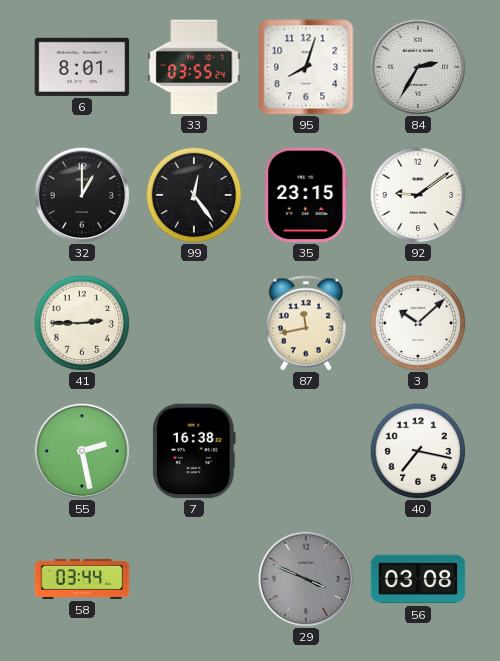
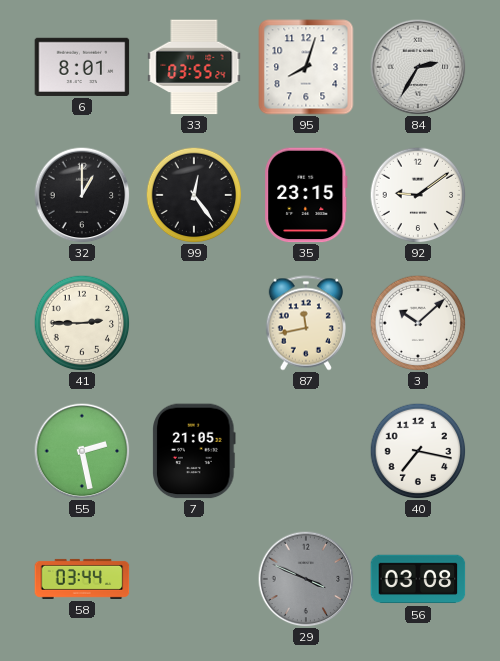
7: 16:38 -> 21:05 (194, 451)
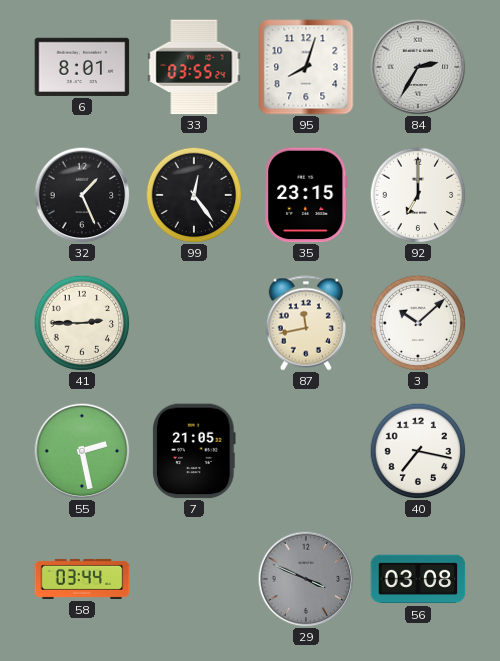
32: 1:00 -> 1:26 (82, 195)
92: 9:09 -> 7:00 (418, 195)
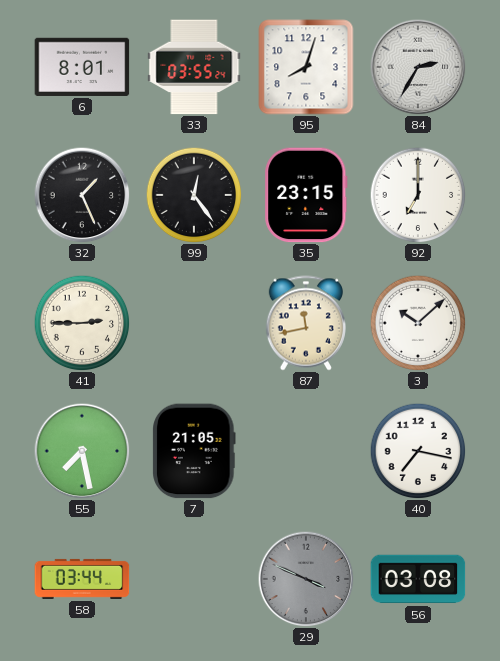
55: 2:28 -> 7:28 (82, 451)
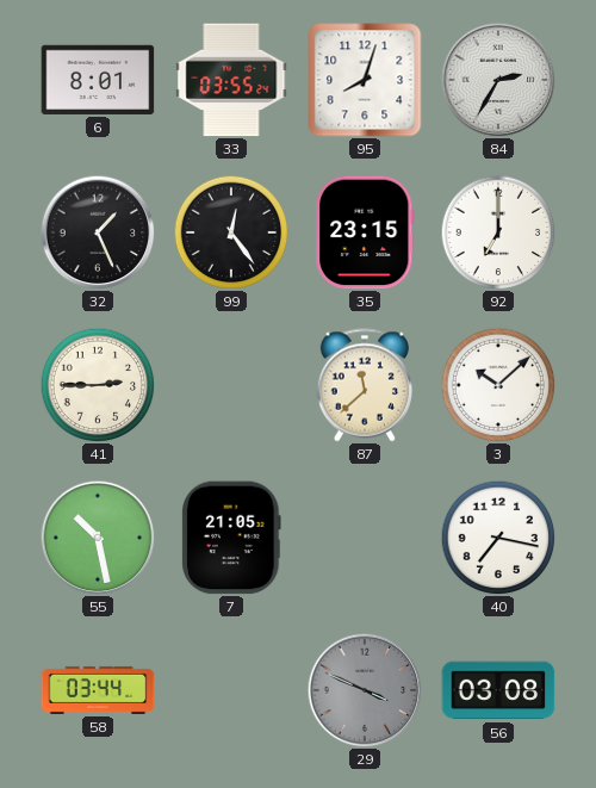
87: 11:43 -> 11:38 (365, 385)
55: 7:28 -> 10:28 (98, 538)
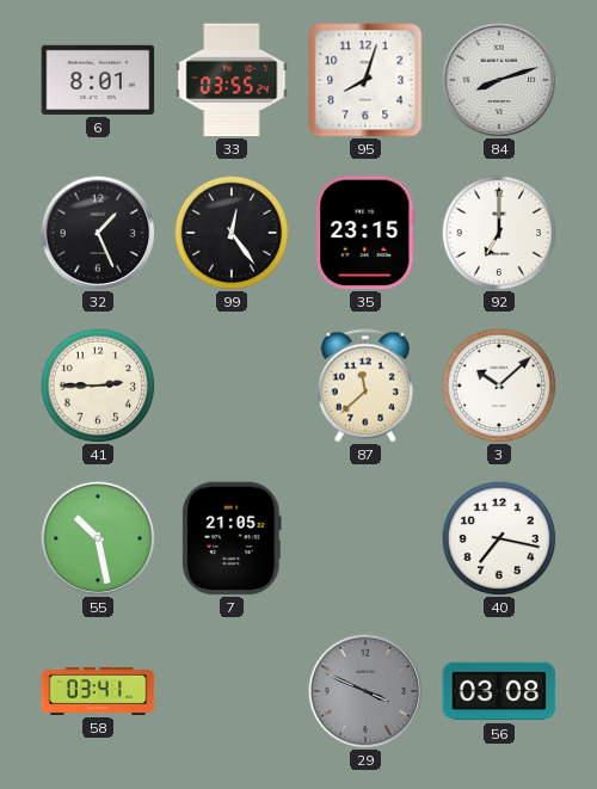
84: 2:35 -> 8:12 (499, 80)
58: 03:44 -> 03:41 (98, 691)
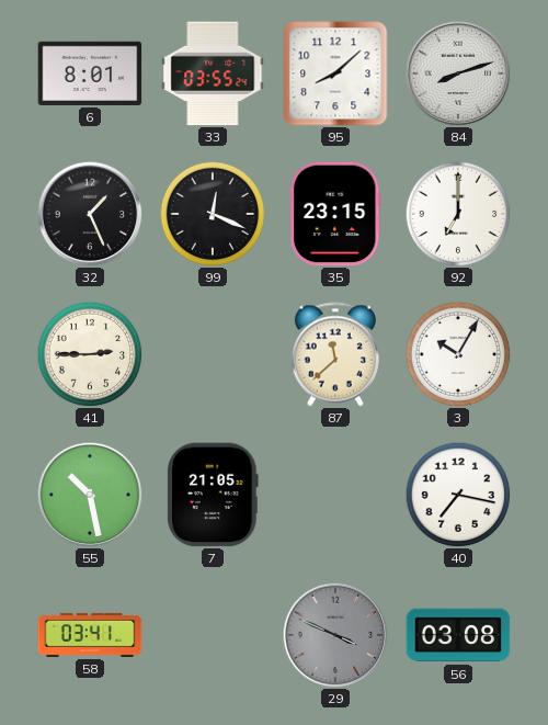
95: 8:03 -> 8:08 (335, 73)
99: 12:24 -> 12:19 (213, 214)
3: 10:08 -> 10:05 (458, 354)
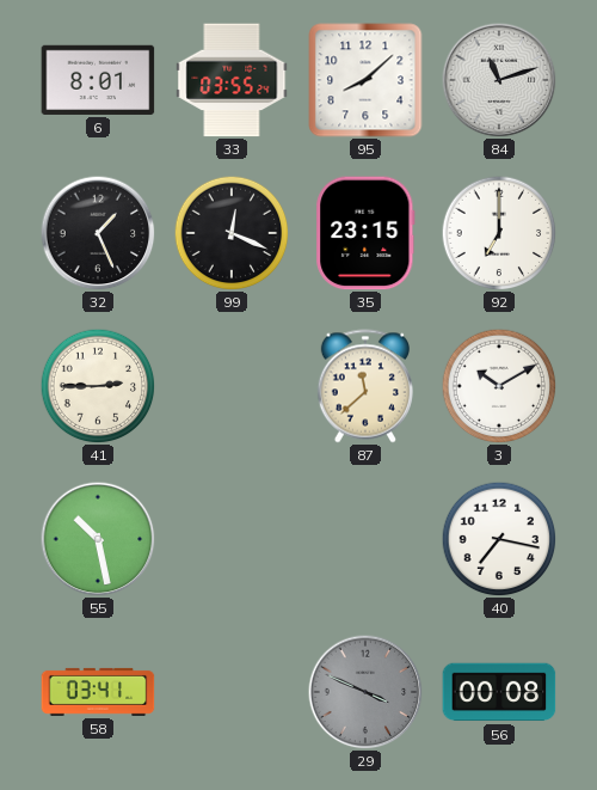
84: 8:12 -> 11:12 (499, 80)
3: 10:05 -> 10:10 (499, 386)
7: 21:05 -> none (213, 495)
56: 03:08 -> 00:08 (499, 692)
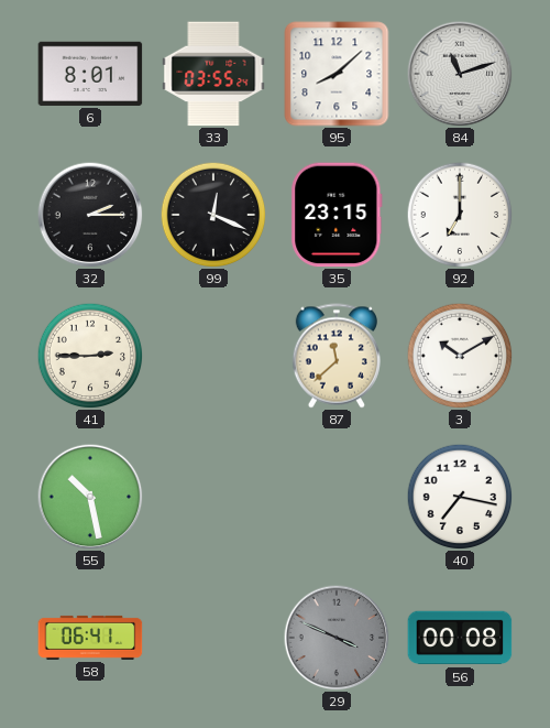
32: 1:26 -> 2:15 (90, 215)
58: 03:41 -> 06:41 (90, 638)
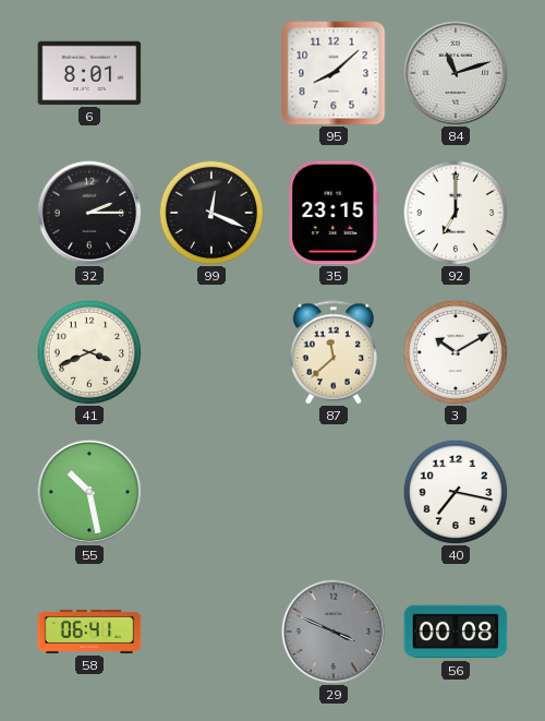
33: 03:55 -> none (213, 74)
41: 2:45 -> 3:41 (89, 352)
